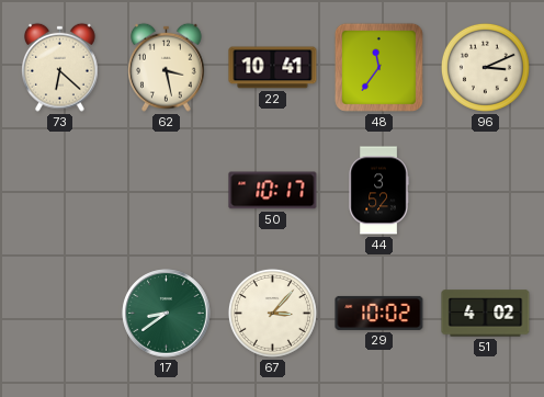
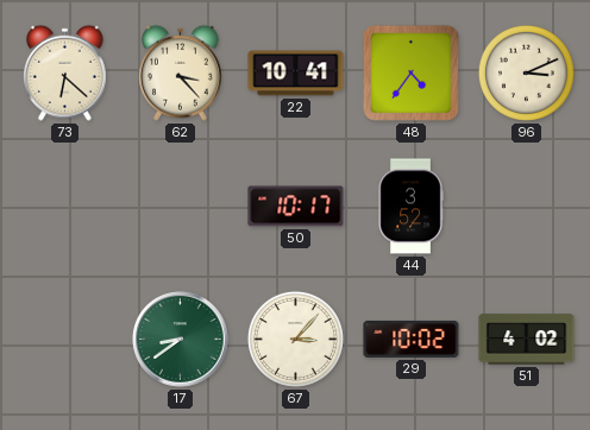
62: 3:28 -> 3:23 (181, 72)
48: 11:36 -> 4:36 (410, 72)
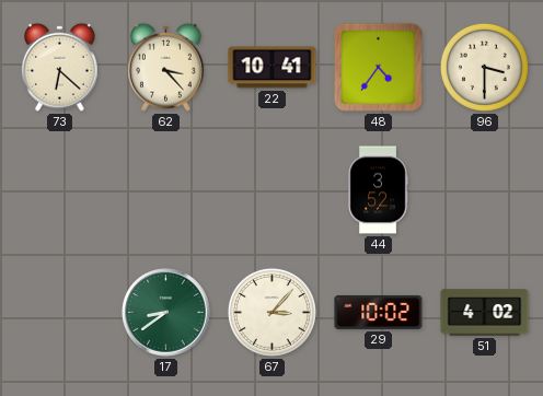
96: 3:11 -> 3:30 (484, 67)
50: 10:17 -> none (296, 207)
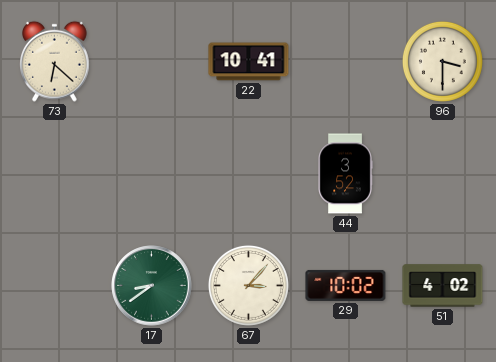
62: 3:23 -> none (166, 67)
48: 4:36 -> none (378, 67)
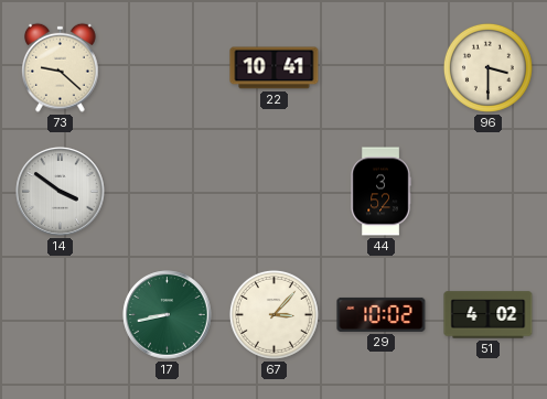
73: 6:22 -> 9:22 (61, 67)
14: none -> 3:51 (61, 192)
17: 8:39 -> 8:43 (168, 315)
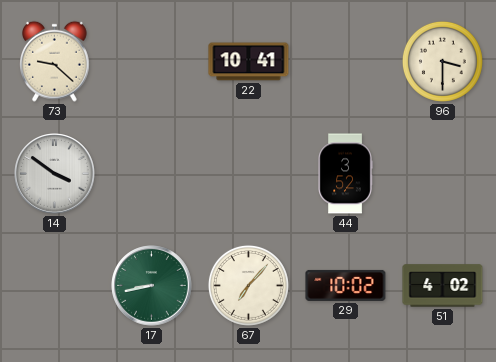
67: 3:07 -> 7:07 (248, 285)
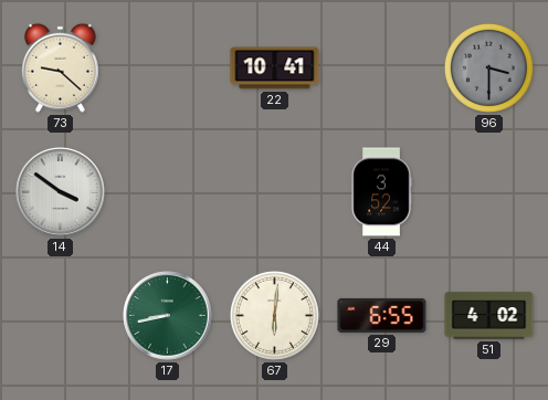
96 dial: cream -> grey (488, 67)
67: 7:07 -> 6:01 (274, 315)
29: 10:02 -> 6:55 (382, 315)
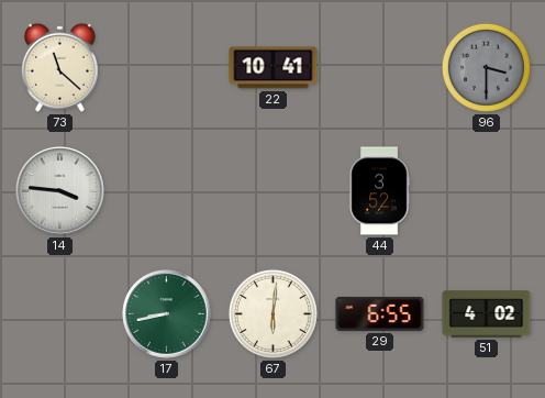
73: 9:22 -> 11:22 (60, 67)
14: 3:51 -> 3:46 (60, 191)
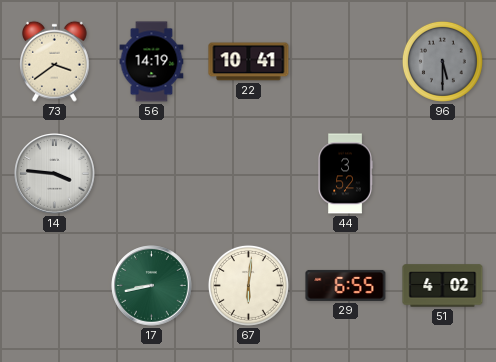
73: 11:22 -> 3:39 (55, 61)
56: none -> 14:19 (152, 62)
96: 3:30 -> 5:30 (442, 61)
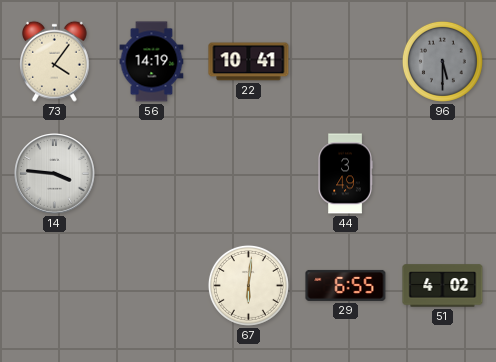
73: 3:39 -> 4:06 (55, 61)
44: 3:52 -> 3:49 (345, 174)
17: 8:43 -> none (152, 286)
